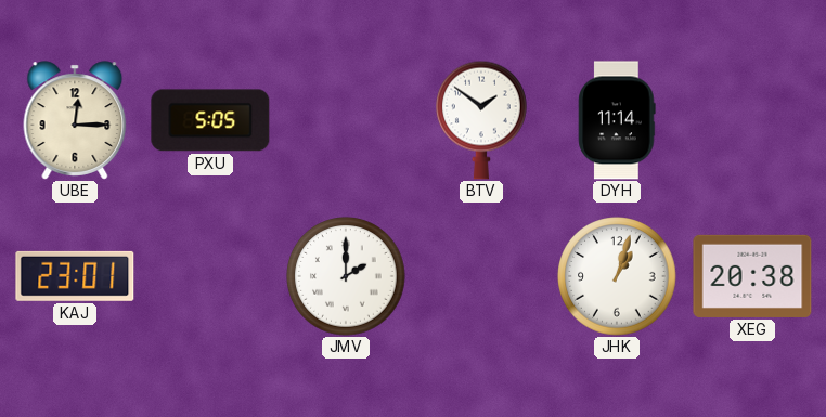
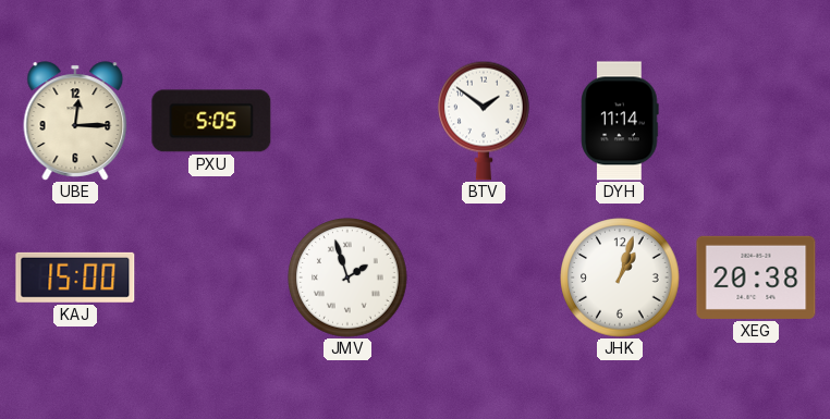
KAJ: 23:01 -> 15:00 (75, 278)
JMV: 2:00 -> 1:57 (347, 278)
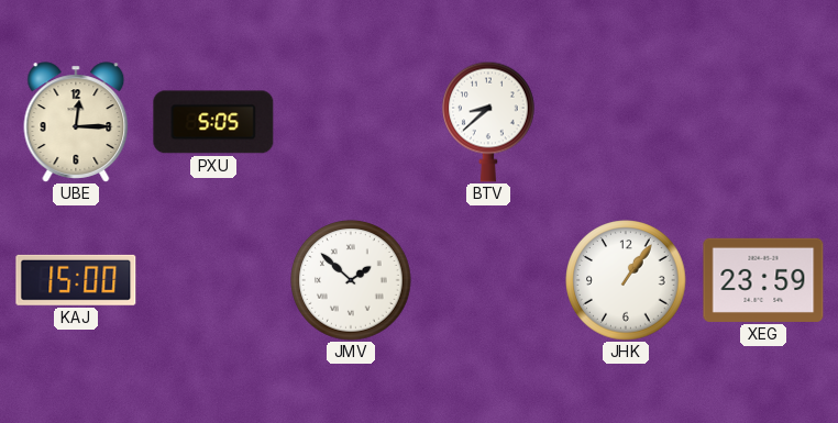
BTV: 1:51 -> 8:38 (489, 122)
DYH: 11:14 -> none (620, 121)
JMV: 1:57 -> 1:52 (351, 280)
JHK: 1:03 -> 1:06 (626, 280)
XEG: 20:38 -> 23:59 (763, 280)
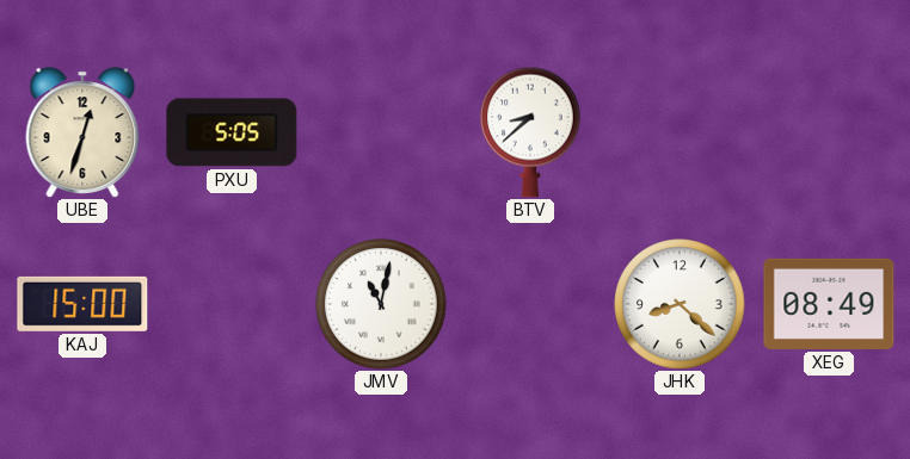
UBE: 12:15 -> 12:33 (82, 132)
JMV: 1:52 -> 11:02 (381, 304)
JHK: 1:06 -> 8:22 (680, 304)
XEG: 23:59 -> 08:49 (829, 304)
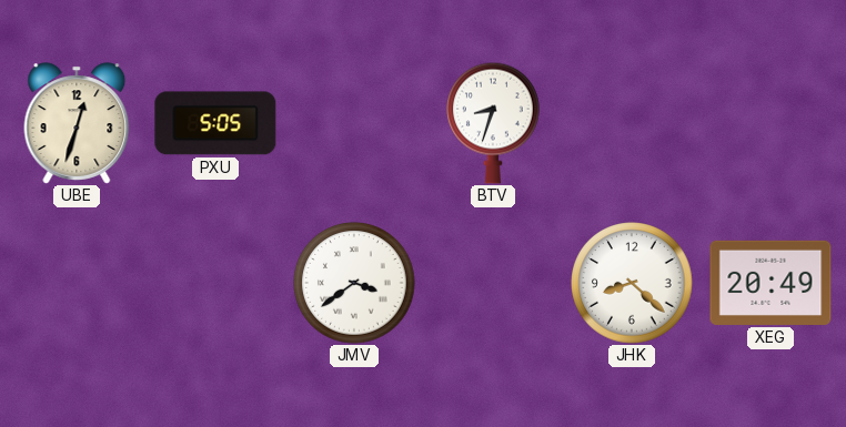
BTV: 8:38 -> 8:33 (494, 123)
KAJ: 15:00 -> none (82, 304)
JMV: 11:02 -> 3:39 (354, 283)
XEG: 08:49 -> 20:49 (771, 283)
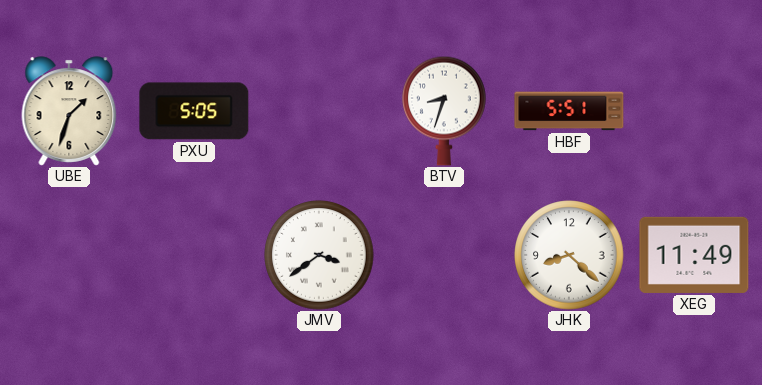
UBE: 12:33 -> 1:33 (69, 111)
HBF: none -> 5:51 (569, 111)
XEG: 20:49 -> 11:49 (694, 255)
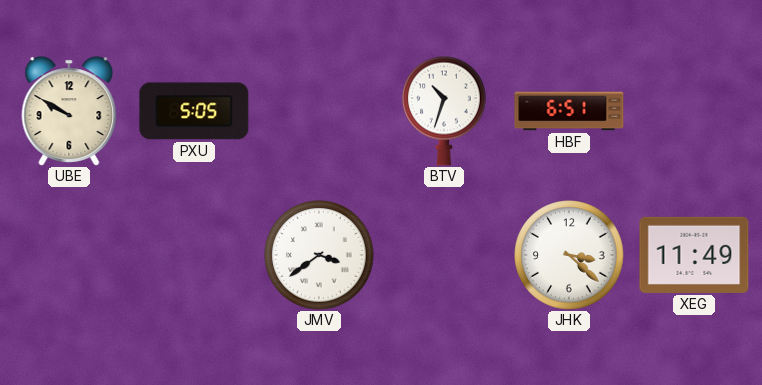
UBE: 1:33 -> 9:50 (69, 111)
BTV: 8:33 -> 10:33 (445, 111)
HBF: 5:51 -> 6:51 (569, 111)
JHK: 8:22 -> 3:22 (569, 255)
